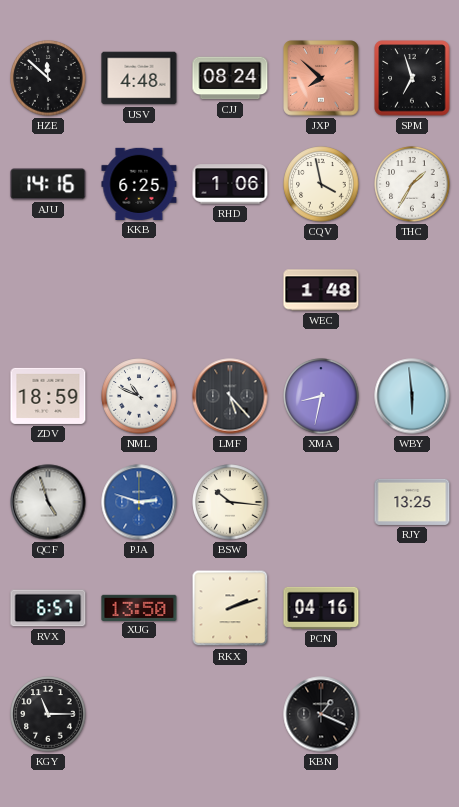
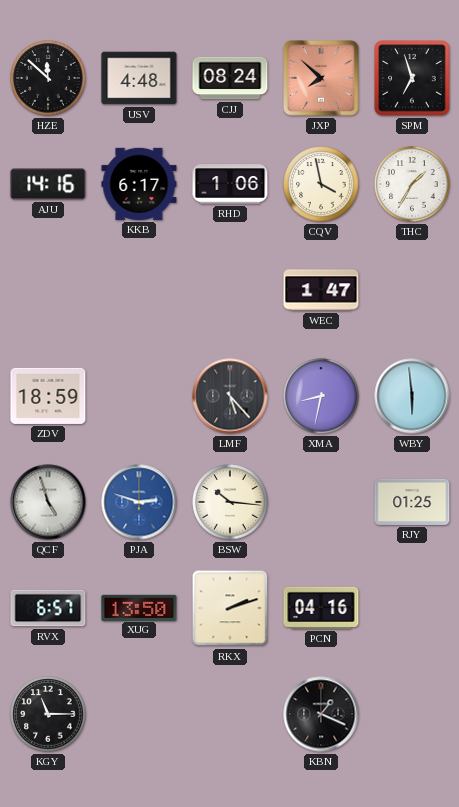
KKB: 6:25 -> 6:17 (139, 184)
WEC: 1:48 -> 1:47 (321, 290)
NML: 10:49 -> none (139, 396)
RJY: 13:25 -> 01:25 (412, 502)
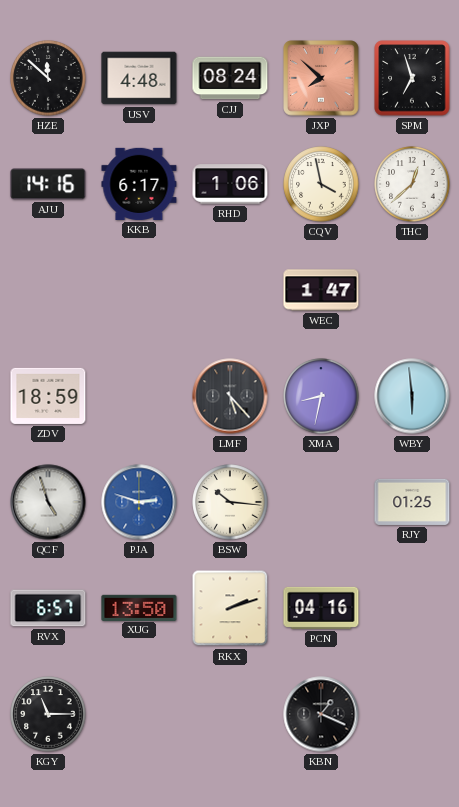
THC: 1:35 -> 12:38 (412, 184)
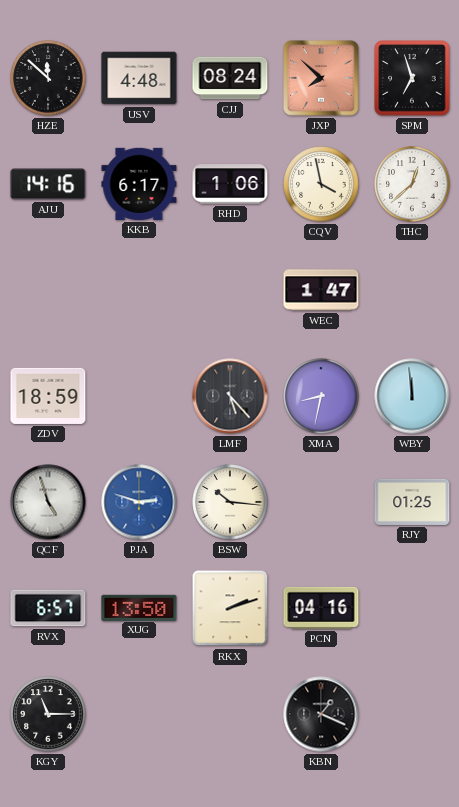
WBY: 5:59 -> 11:59 (412, 396)
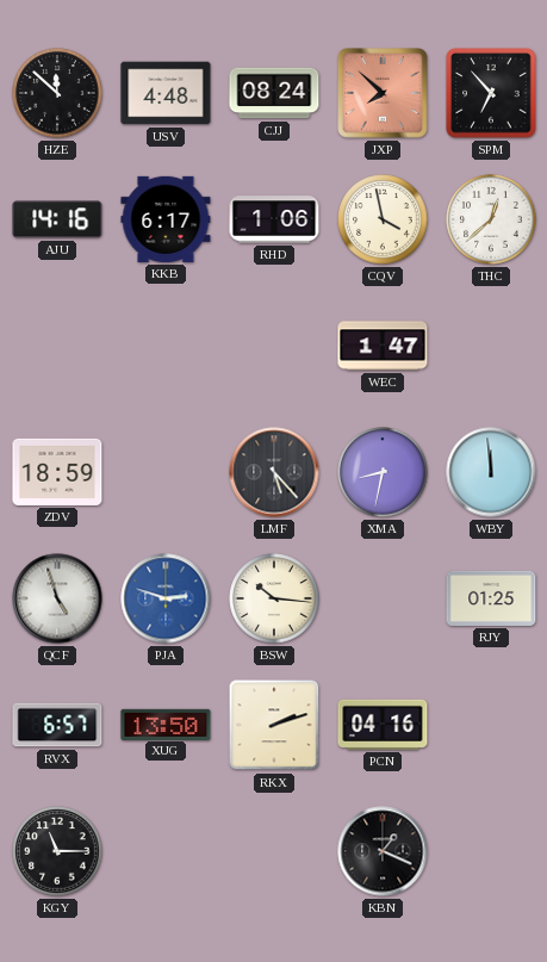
SPM: 6:57 -> 6:53 (491, 93)
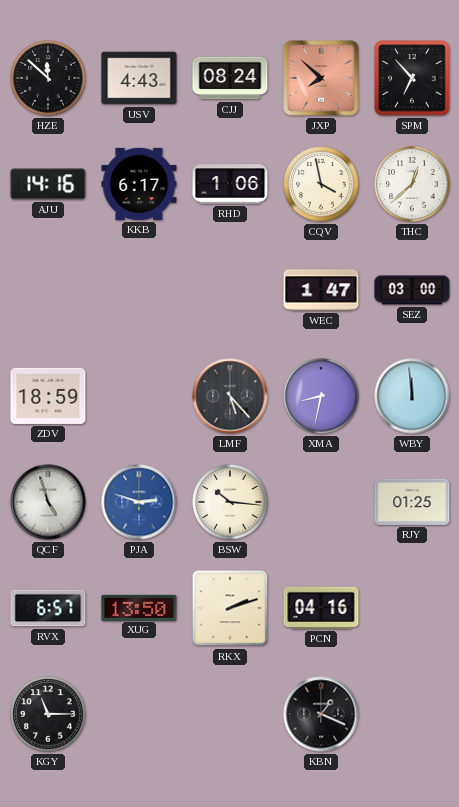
USV: 4:48 -> 4:43 (139, 78)
SEZ: none -> 03:00 (412, 290)
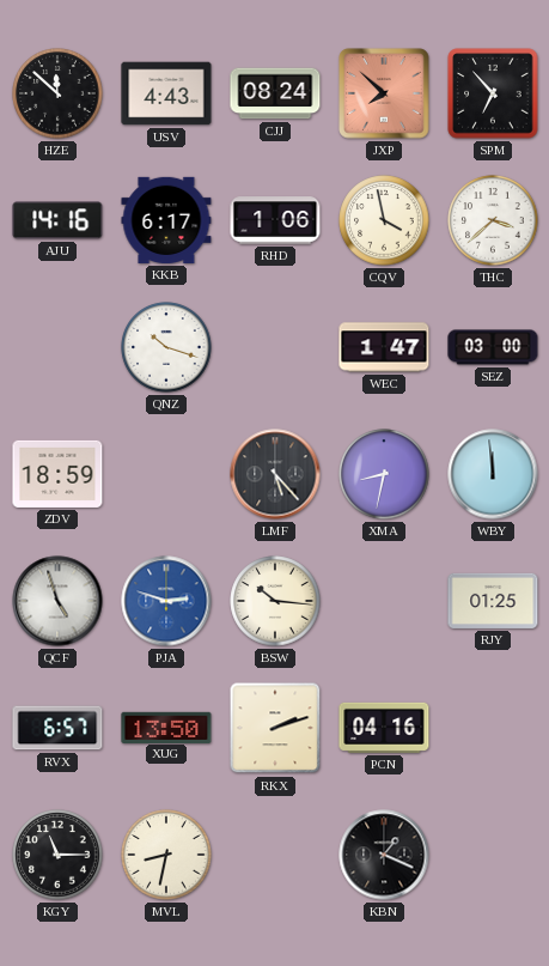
THC: 12:38 -> 3:38 (493, 220)
QNZ: none -> 10:18 (166, 347)
MVL: none -> 8:32 (166, 855)
